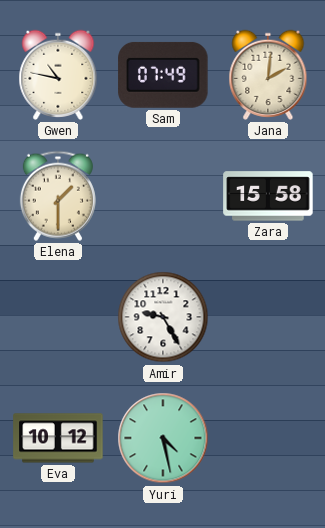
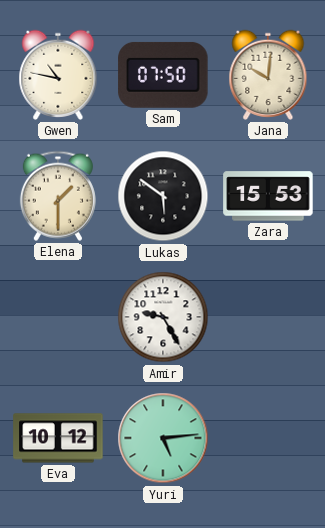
Sam: 07:49 -> 07:50 (163, 75)
Jana: 2:01 -> 10:01 (268, 75)
Lukas: none -> 5:51 (163, 196)
Zara: 15:58 -> 15:53 (268, 196)
Yuri: 4:28 -> 5:14 (163, 438)
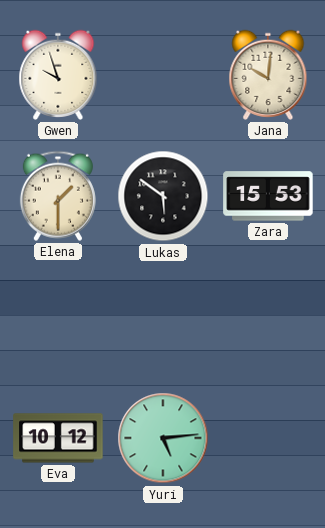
Gwen: 10:47 -> 9:57 (58, 75)
Sam: 07:50 -> none (163, 75)
Amir: 9:25 -> none (163, 317)
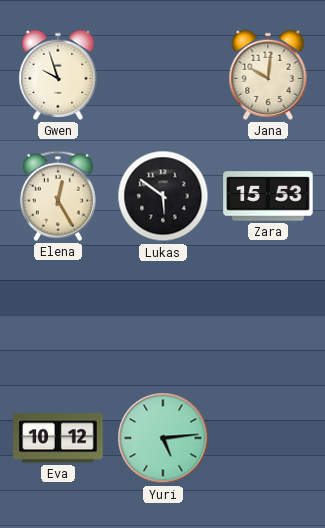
Elena: 1:30 -> 12:25 (58, 196)
